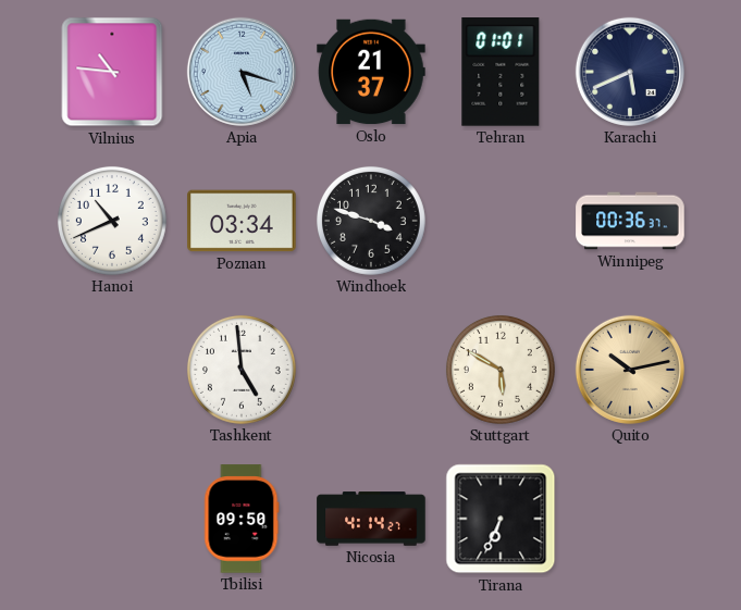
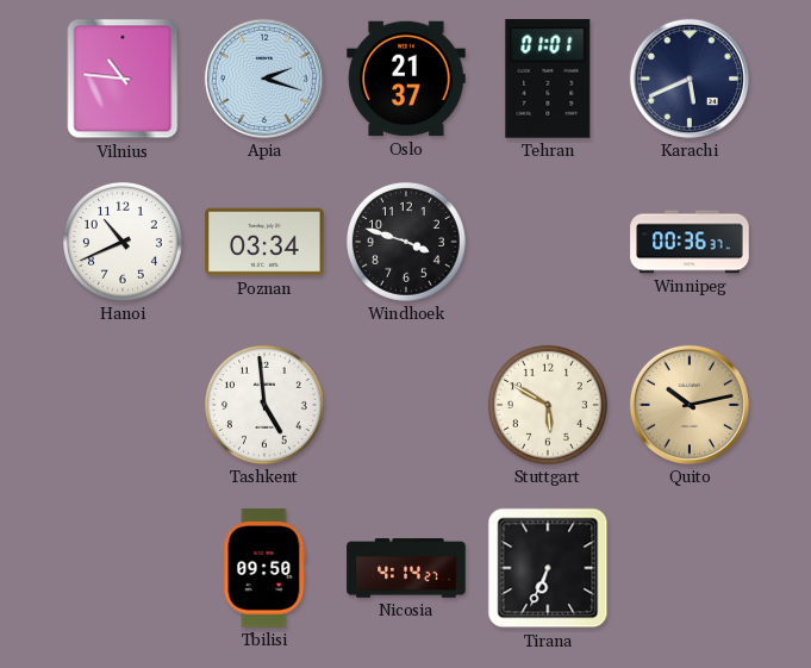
Apia: 5:18 -> 2:18 (264, 79)
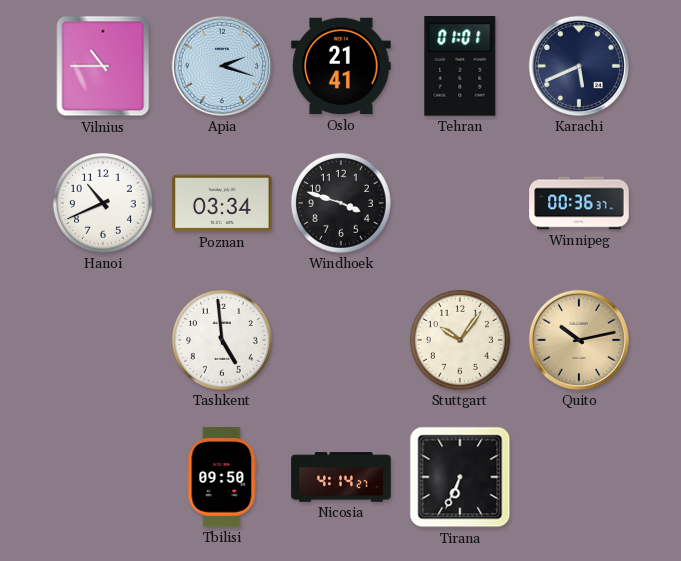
Vilnius: 10:46 -> 10:45 (103, 66)
Oslo: 21:37 -> 21:41 (341, 66)
Stuttgart: 5:50 -> 10:06 (460, 340)
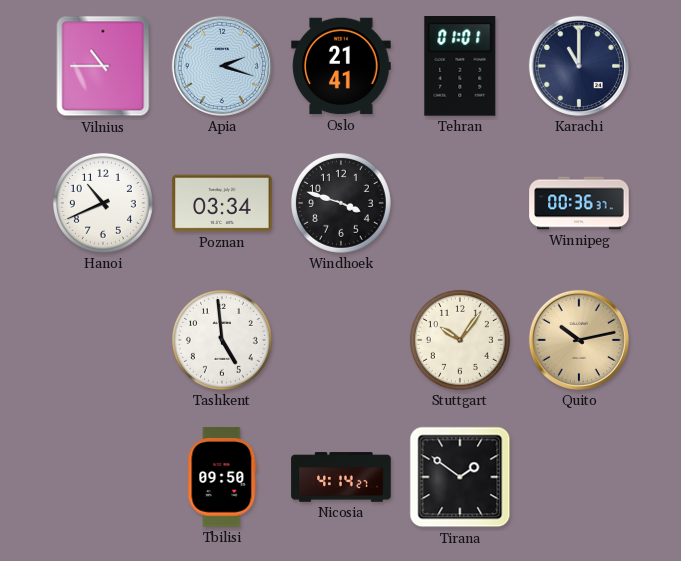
Karachi: 5:41 -> 11:00 (579, 66)
Tirana: 6:34 -> 1:51 (460, 477)
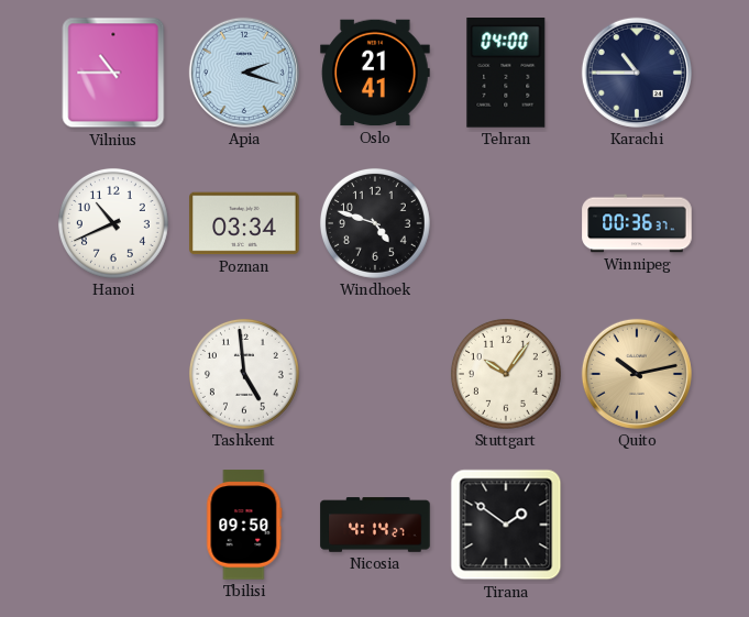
Tehran: 01:01 -> 04:00 (506, 74)
Karachi: 11:00 -> 10:45 (637, 73)
Windhoek: 3:48 -> 4:48 (375, 223)
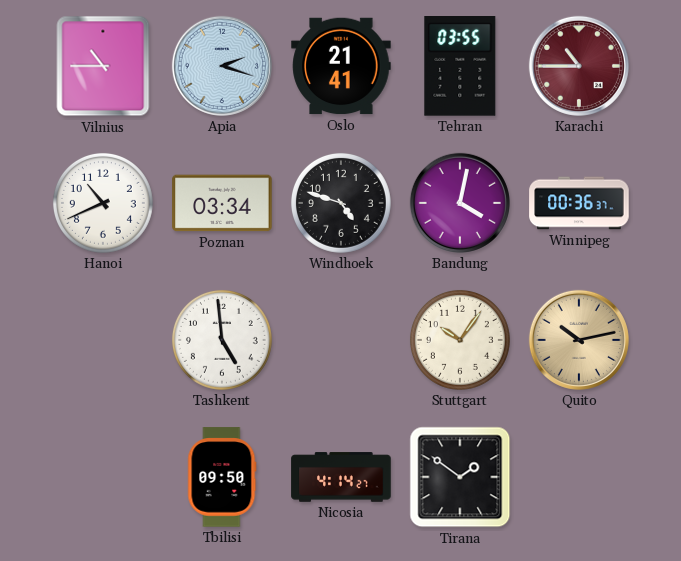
Tehran: 04:00 -> 03:55 (460, 67)
Karachi dial: navy -> burgundy (579, 66)
Bandung: none -> 4:02 (460, 203)
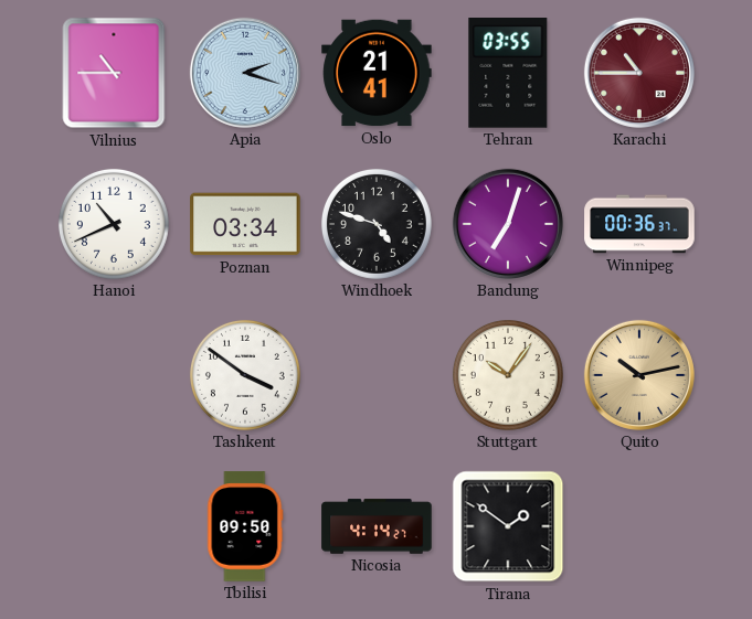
Bandung: 4:02 -> 7:03 (508, 224)
Tashkent: 4:59 -> 3:51 (245, 375)
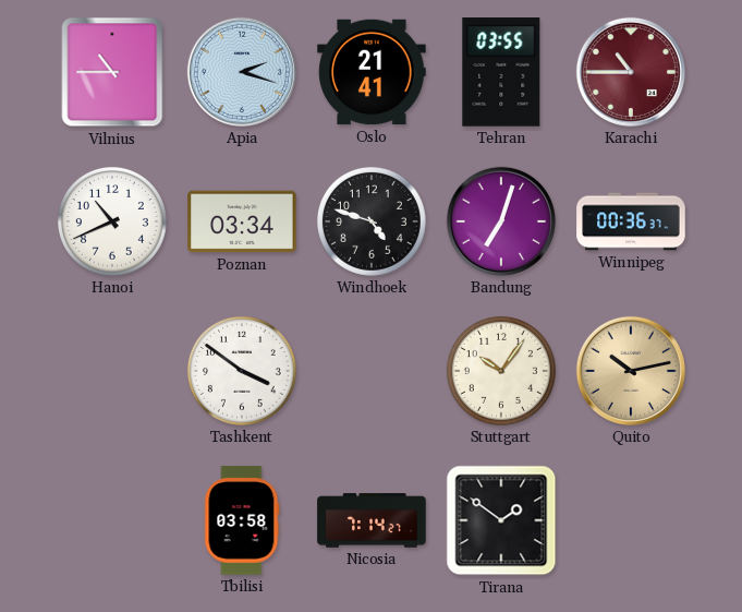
Tbilisi: 09:50 -> 03:58 (242, 520)
Nicosia: 4:14 -> 7:14 (372, 520)
